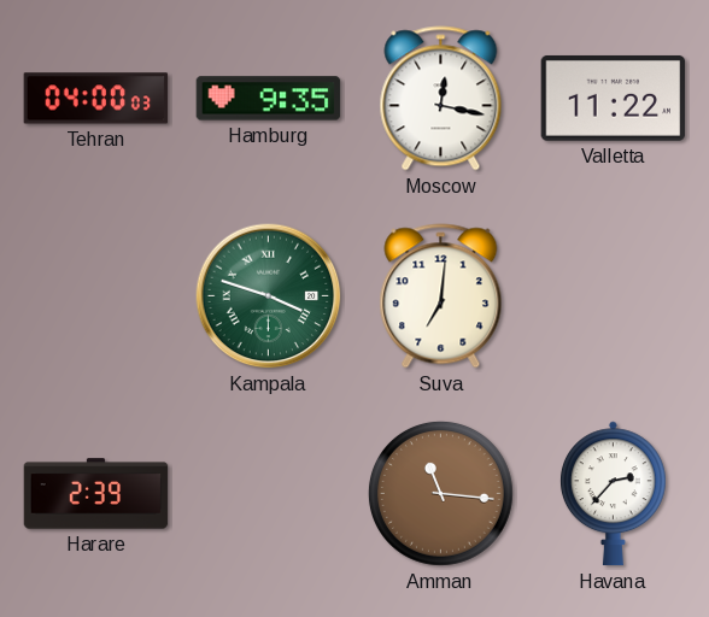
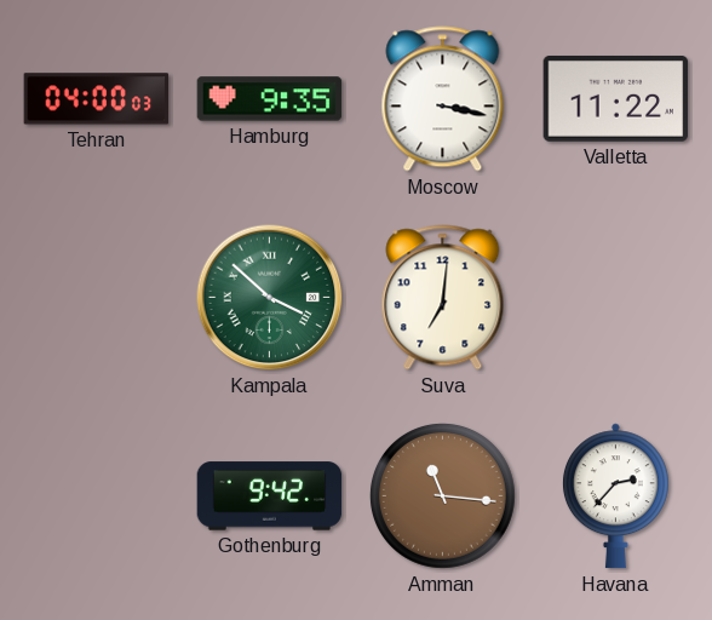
Moscow: 12:17 -> 3:17 (443, 99)
Kampala: 3:48 -> 3:52 (270, 298)
Harare: 2:39 -> none (96, 494)
Gothenburg: none -> 9:42 (270, 496)
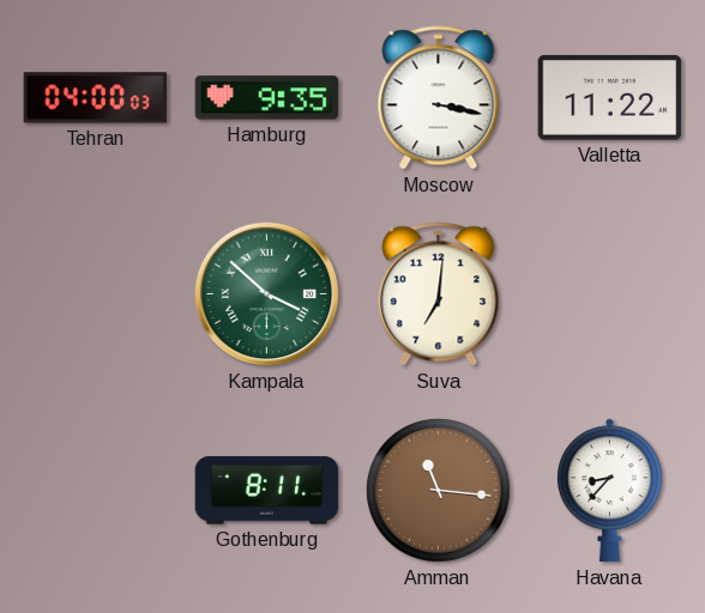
Gothenburg: 9:42 -> 8:11 (267, 491)
Havana: 2:37 -> 8:37 (609, 491)
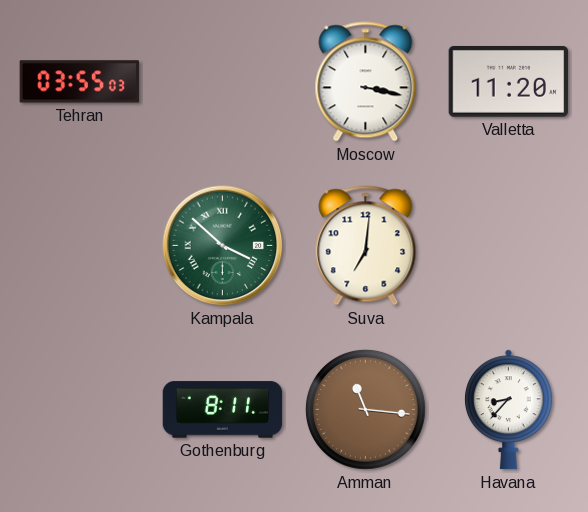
Tehran: 04:00 -> 03:55 (80, 82)
Hamburg: 9:35 -> none (267, 98)
Valletta: 11:22 -> 11:20 (509, 82)
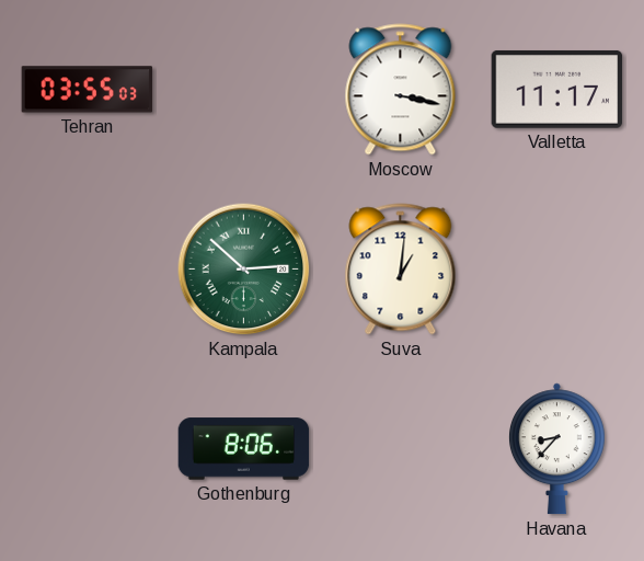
Valletta: 11:20 -> 11:17 (557, 90)
Kampala: 3:52 -> 2:52 (244, 270)
Suva: 7:01 -> 1:01 (401, 270)
Gothenburg: 8:11 -> 8:06 (244, 449)
Amman: 11:16 -> none (365, 409)
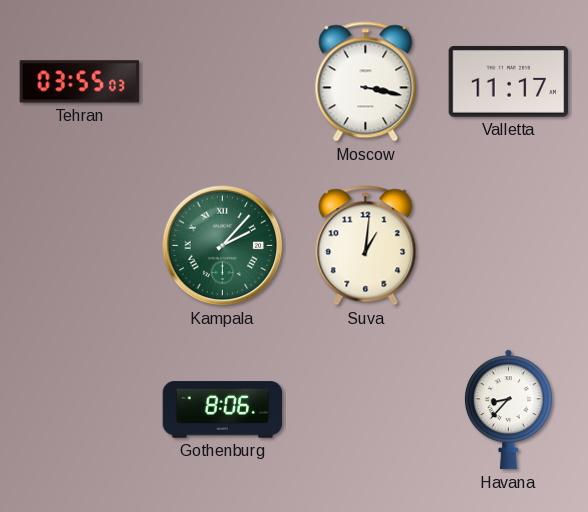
Kampala: 2:52 -> 2:07 (223, 246)
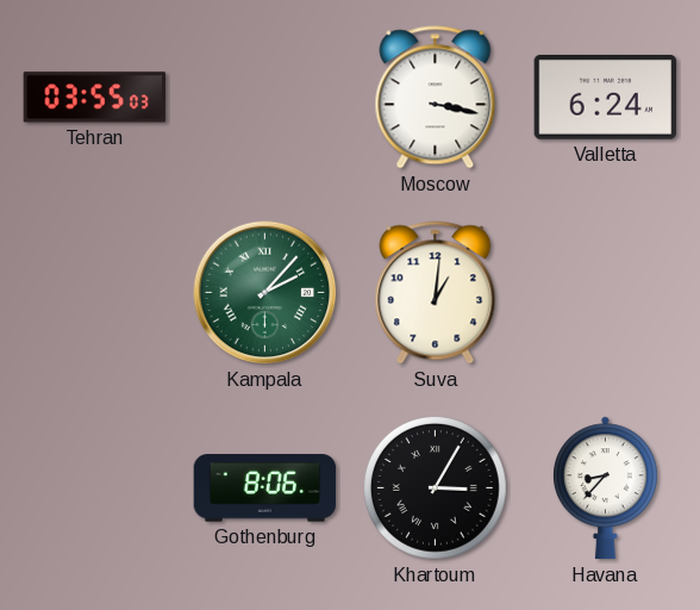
Valletta: 11:17 -> 6:24 (606, 98)
Khartoum: none -> 3:05 (435, 487)
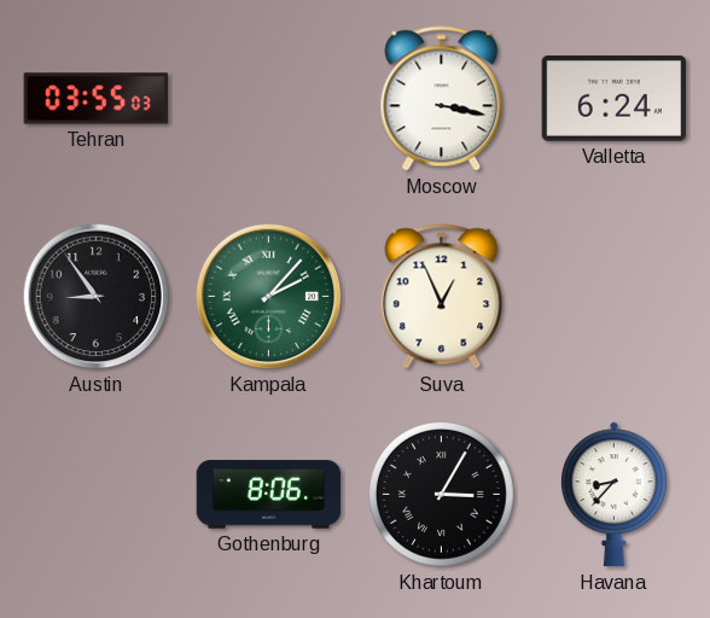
Austin: none -> 8:54 (97, 297)
Suva: 1:01 -> 12:56 (442, 297)
